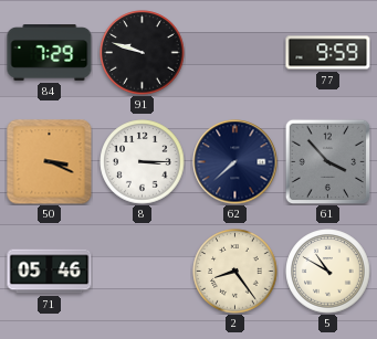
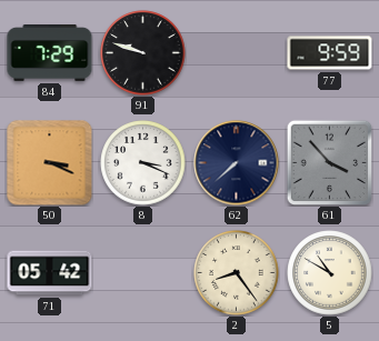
8: 3:15 -> 3:19 (143, 163)
71: 05:46 -> 05:42 (50, 273)
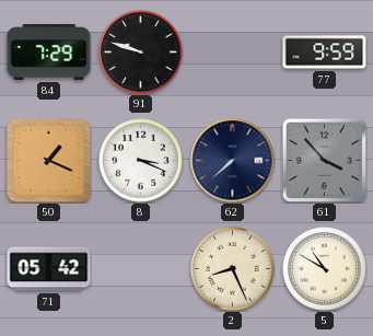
50: 3:19 -> 1:19 (49, 161)
2: 8:24 -> 8:26 (233, 269)
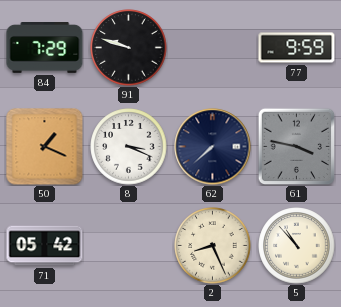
61: 3:53 -> 3:47 (296, 146)
5: 10:50 -> 10:53 (297, 246)
